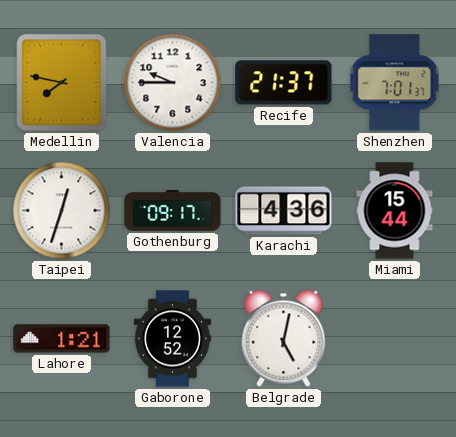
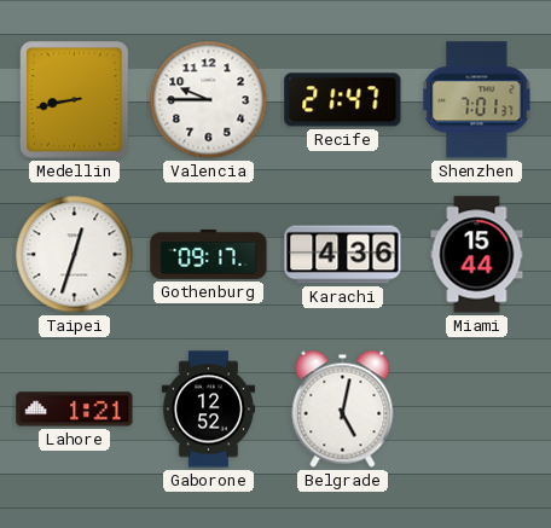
Medellin: 7:47 -> 8:43 (75, 100)
Recife: 21:37 -> 21:47 (343, 100)
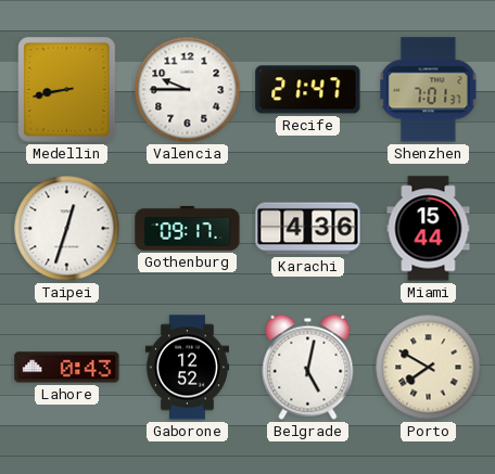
Lahore: 1:21 -> 0:43 (67, 368)
Porto: none -> 7:50 (429, 368)
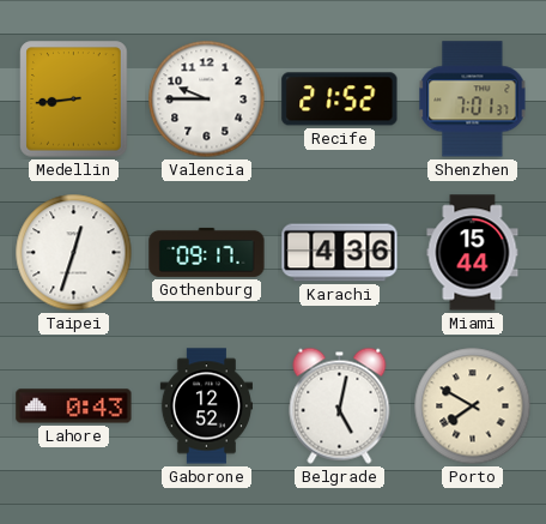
Medellin: 8:43 -> 8:44 (74, 100)
Recife: 21:47 -> 21:52 (340, 100)
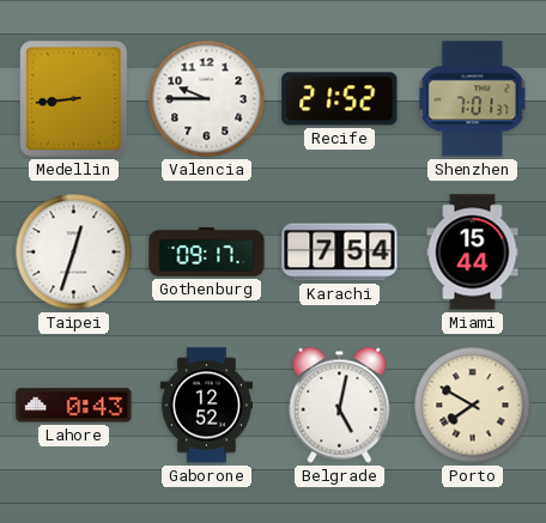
Karachi: 4:36 -> 7:54 (340, 253)
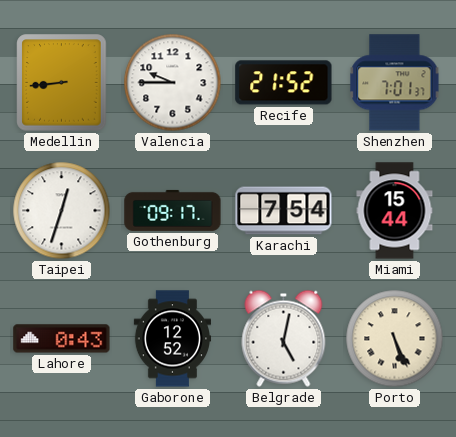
Porto: 7:50 -> 5:26 (395, 339)
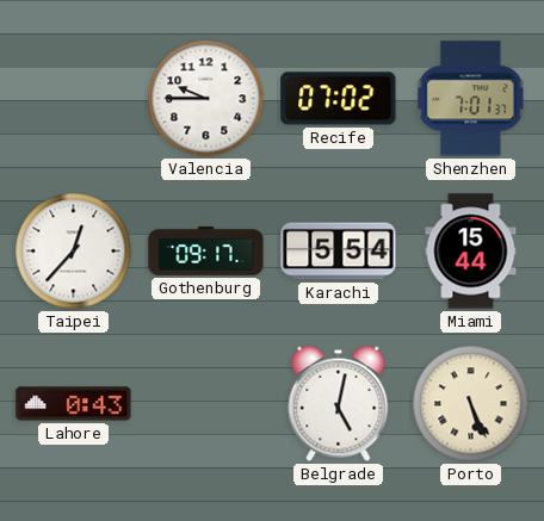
Medellin: 8:44 -> none (62, 83)
Recife: 21:52 -> 07:02 (339, 99)
Taipei: 12:33 -> 12:37 (74, 252)
Karachi: 7:54 -> 5:54 (339, 252)
Gaborone: 12:52 -> none (172, 339)
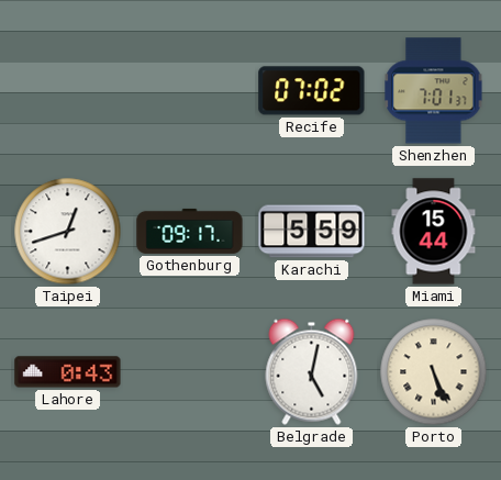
Valencia: 9:45 -> none (206, 99)
Taipei: 12:37 -> 12:42 (68, 232)
Karachi: 5:54 -> 5:59 (312, 232)
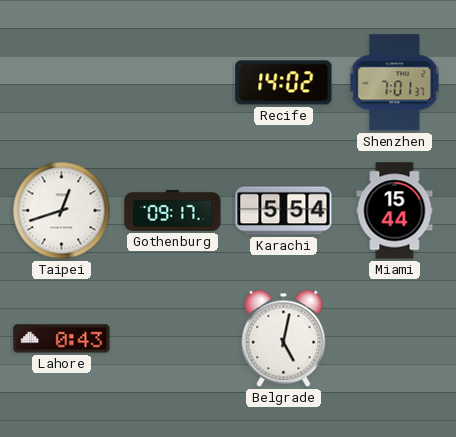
Recife: 07:02 -> 14:02 (284, 83)
Karachi: 5:59 -> 5:54 (284, 211)
Porto: 5:26 -> none (434, 372)
